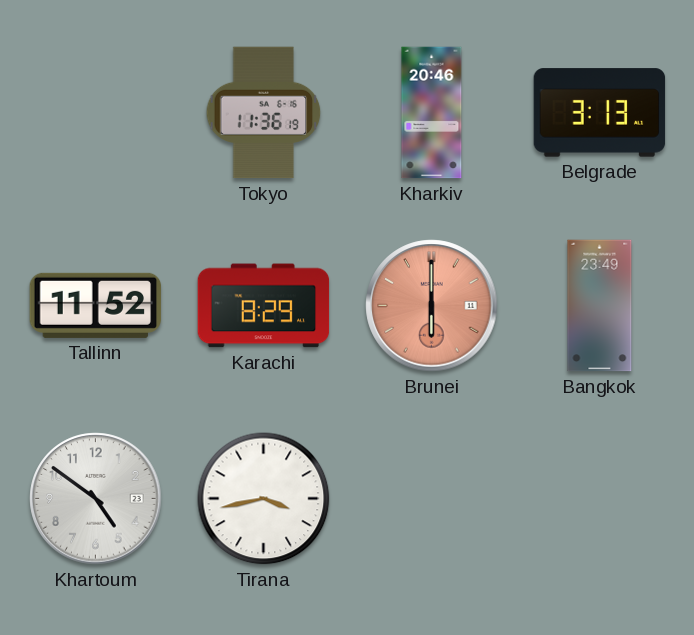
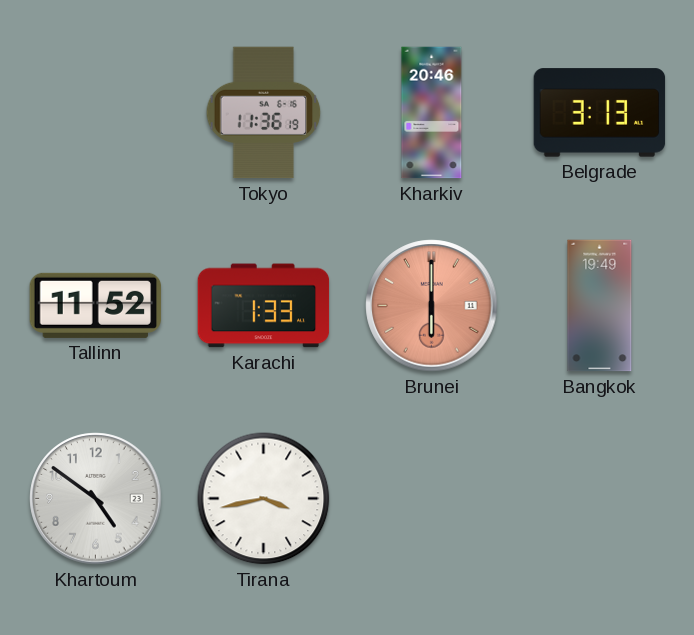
Karachi: 8:29 -> 1:33 (264, 306)
Bangkok: 23:49 -> 19:49 (600, 306)
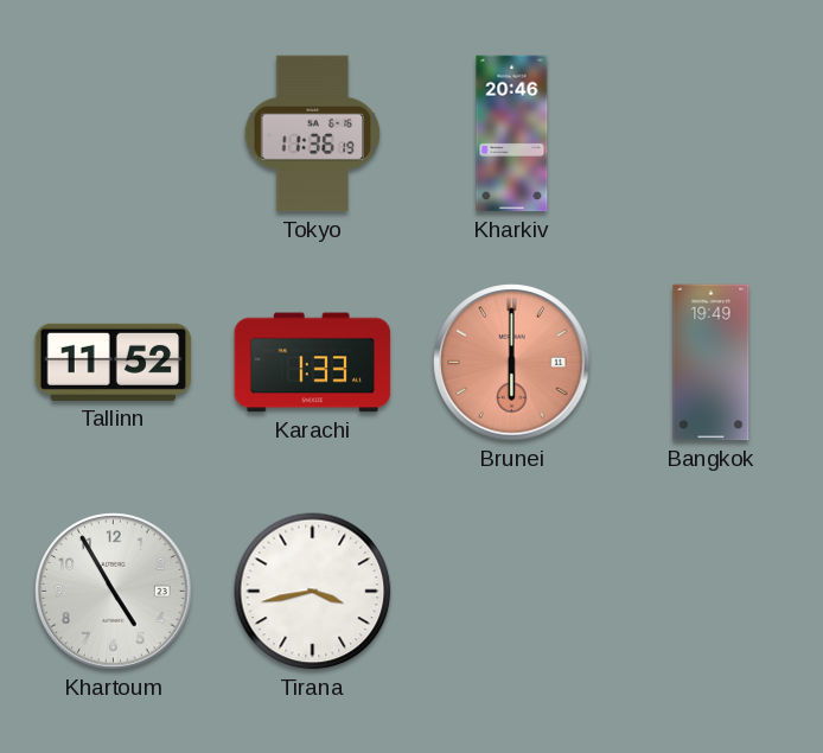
Belgrade: 3:13 -> none (600, 113)
Khartoum: 4:51 -> 4:55 (114, 592)
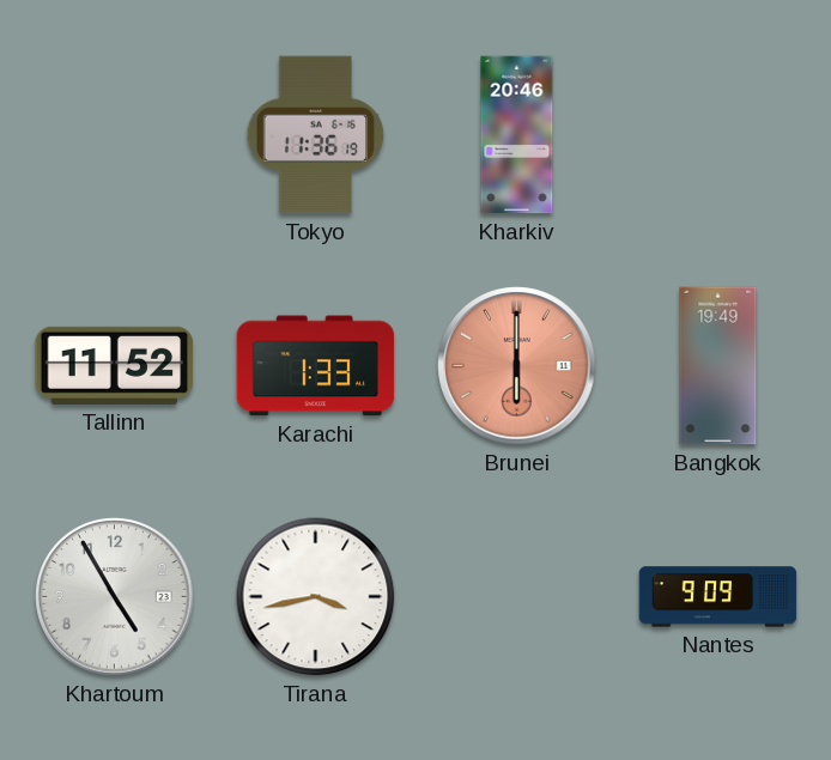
Nantes: none -> 9:09 (718, 597)
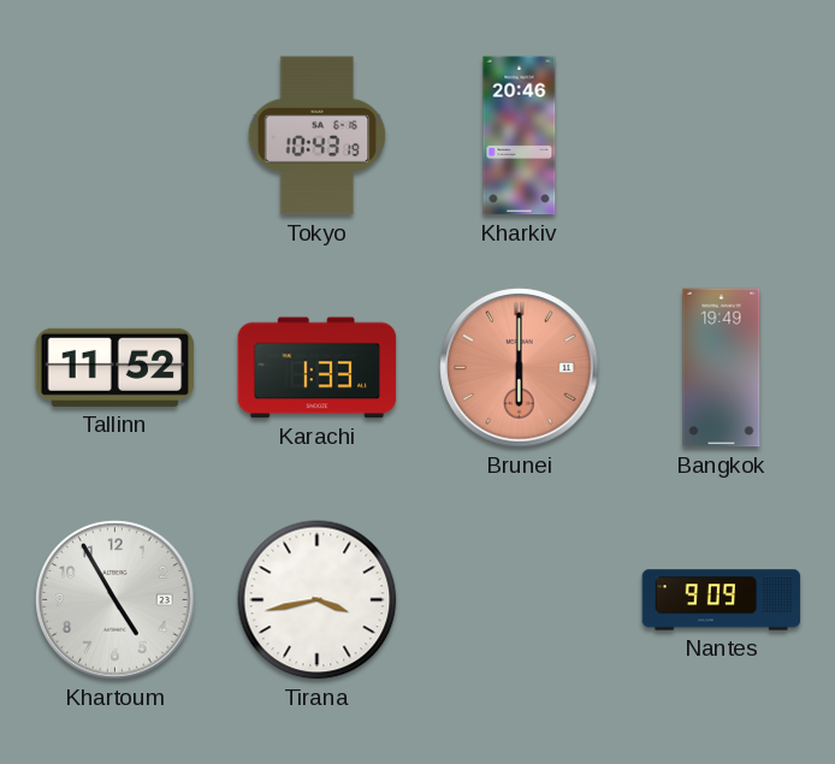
Tokyo: 11:36 -> 10:43 (318, 136)
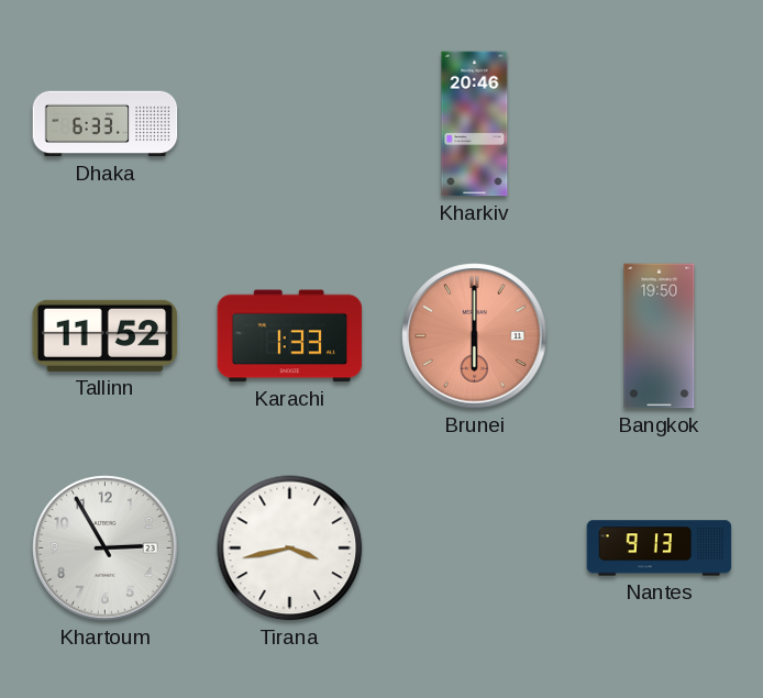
Dhaka: none -> 6:33 (106, 124)
Tokyo: 10:43 -> none (318, 136)
Bangkok: 19:49 -> 19:50 (660, 336)
Khartoum: 4:55 -> 2:55 (106, 549)
Nantes: 9:09 -> 9:13 (660, 549)
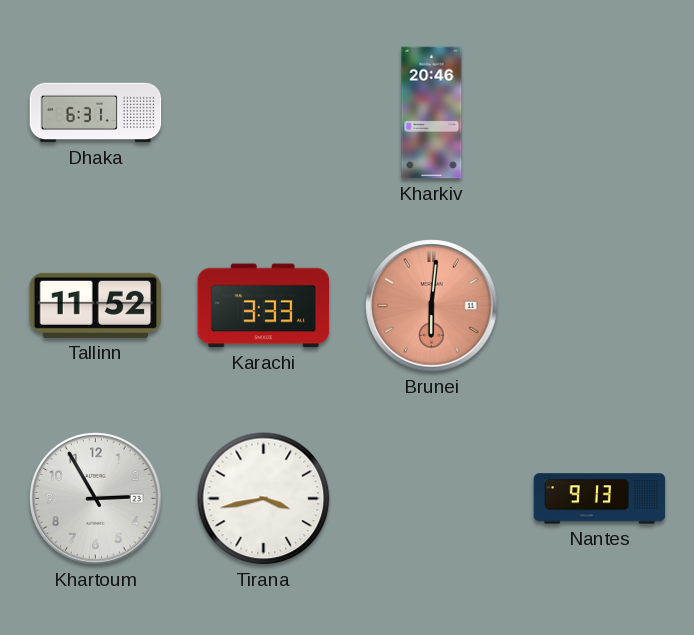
Dhaka: 6:33 -> 6:31 (96, 113)
Karachi: 1:33 -> 3:33 (264, 306)
Brunei: 6:00 -> 6:01 (432, 306)
Bangkok: 19:50 -> none (660, 336)
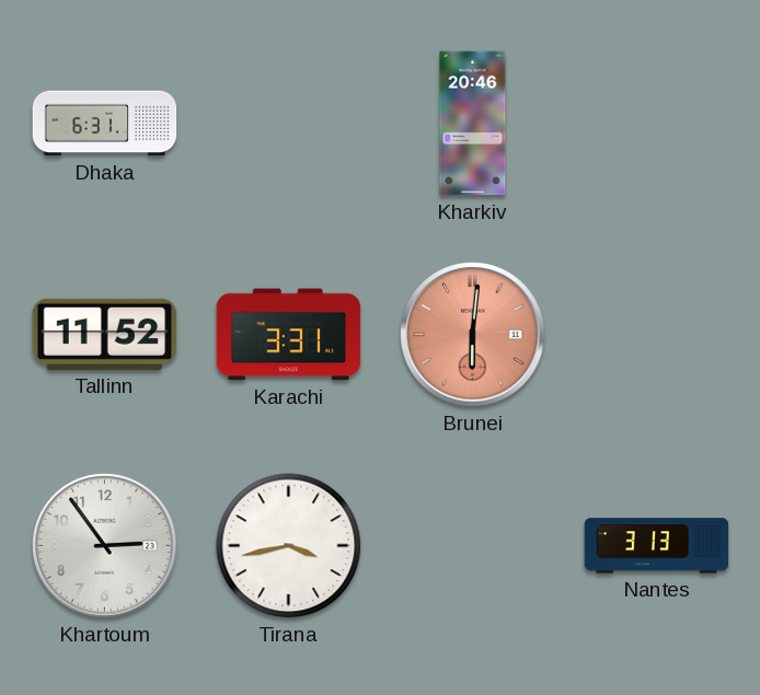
Karachi: 3:33 -> 3:31 (289, 335)
Khartoum: 2:55 -> 2:54 (105, 546)
Nantes: 9:13 -> 3:13 (657, 546)
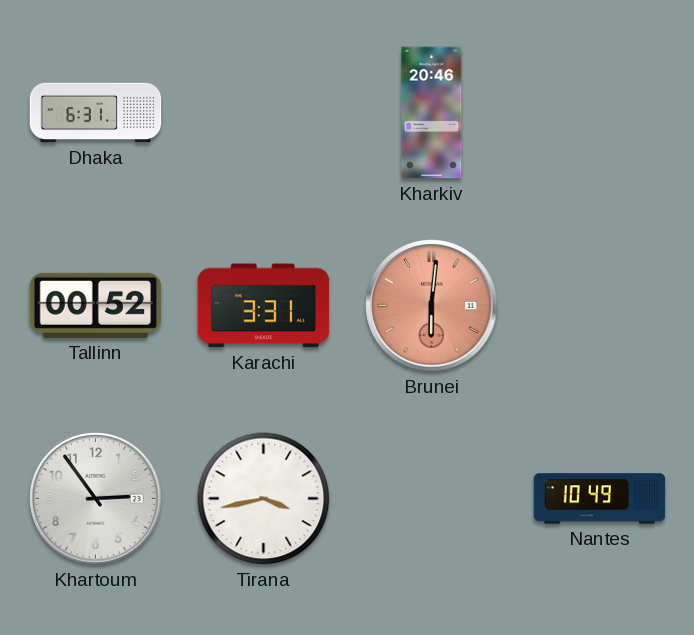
Tallinn: 11:52 -> 00:52 (96, 305)
Nantes: 3:13 -> 10:49 (600, 499)
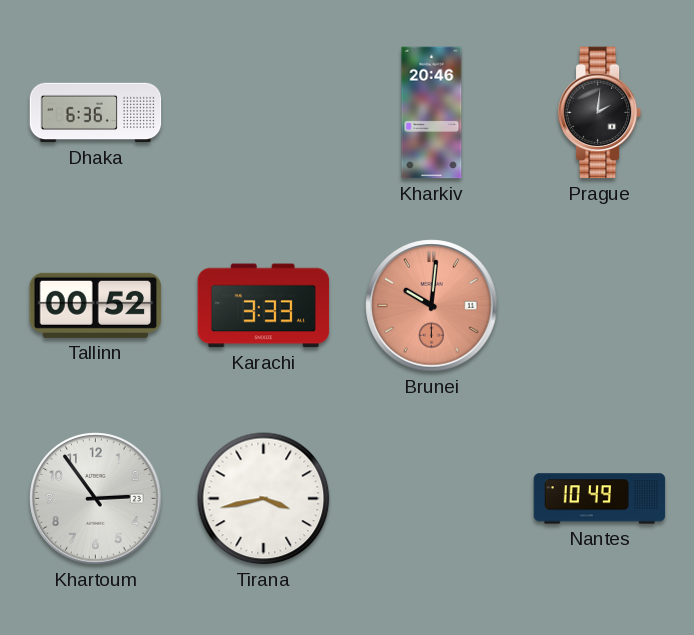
Dhaka: 6:31 -> 6:36 (96, 113)
Prague: none -> 2:01 (600, 113)
Karachi: 3:31 -> 3:33 (264, 306)
Brunei: 6:01 -> 10:01 (432, 306)
